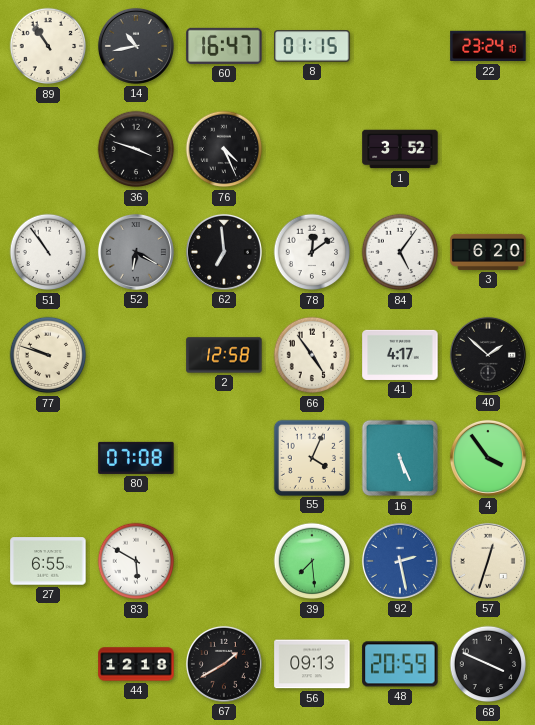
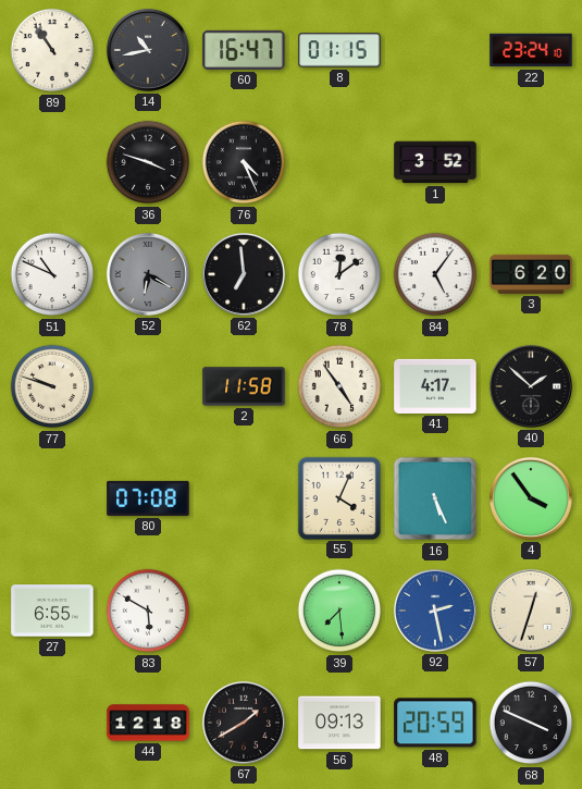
51: 10:54 -> 10:49 (52, 274)
2: 12:58 -> 11:58 (244, 386)
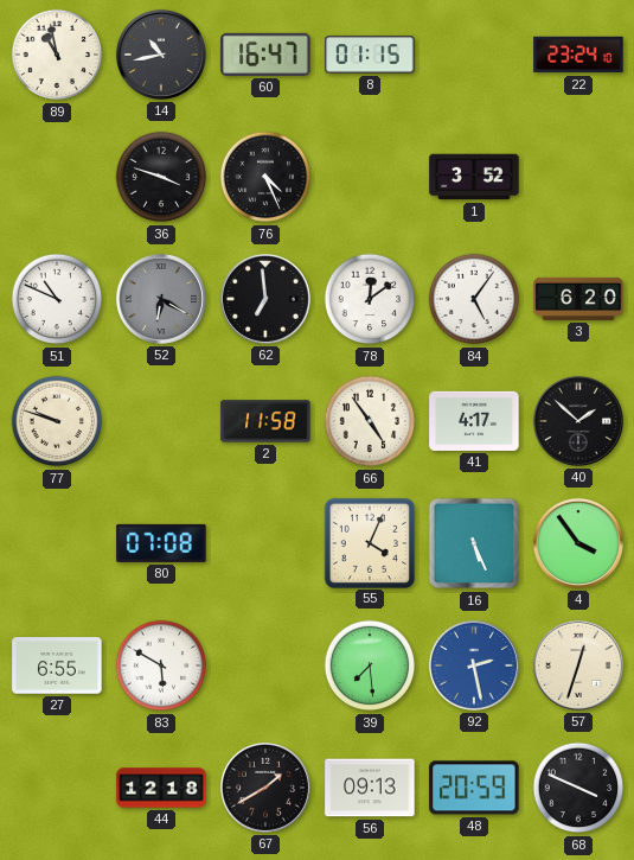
89: 10:54 -> 10:58 (57, 55)
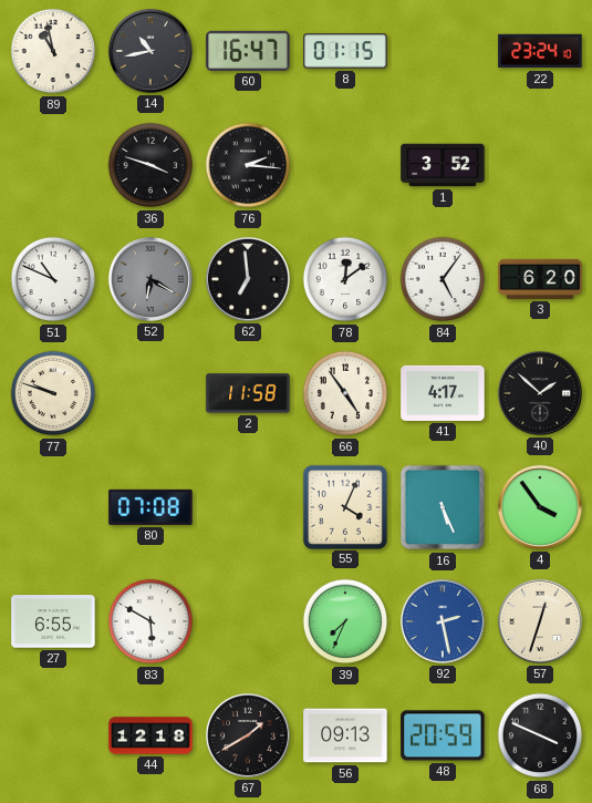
76: 4:26 -> 2:16 (248, 165)
39: 7:29 -> 7:34 (345, 621)
